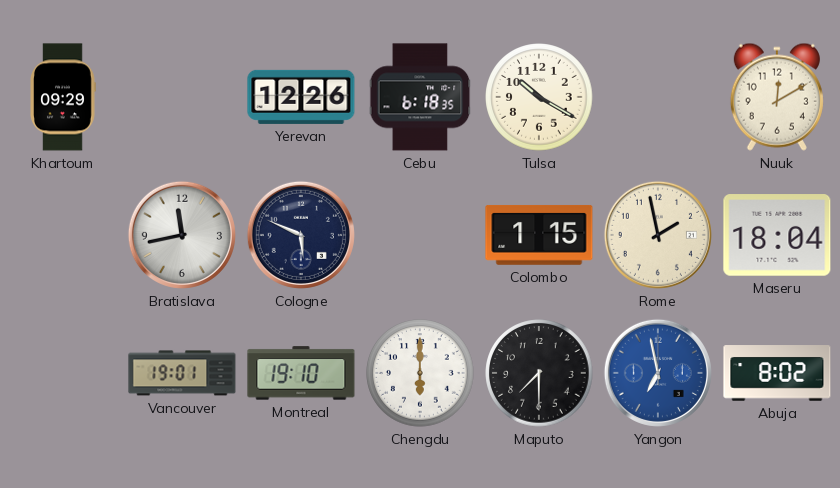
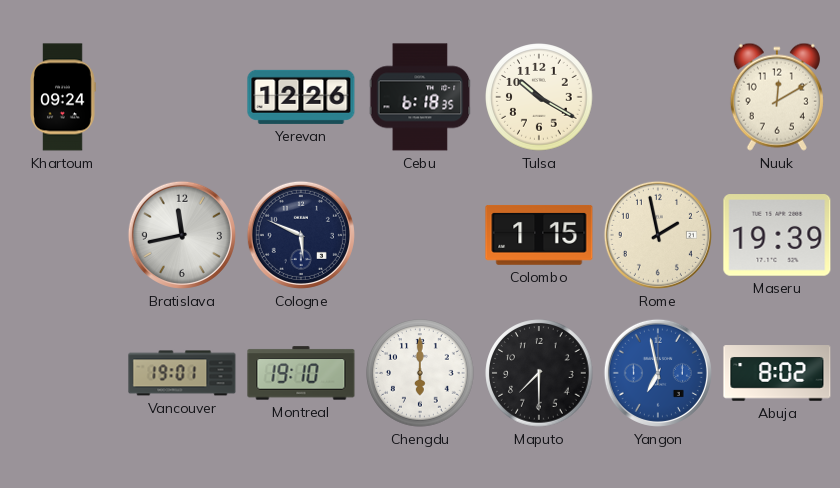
Khartoum: 09:29 -> 09:24 (63, 97)
Maseru: 18:04 -> 19:39 (777, 235)
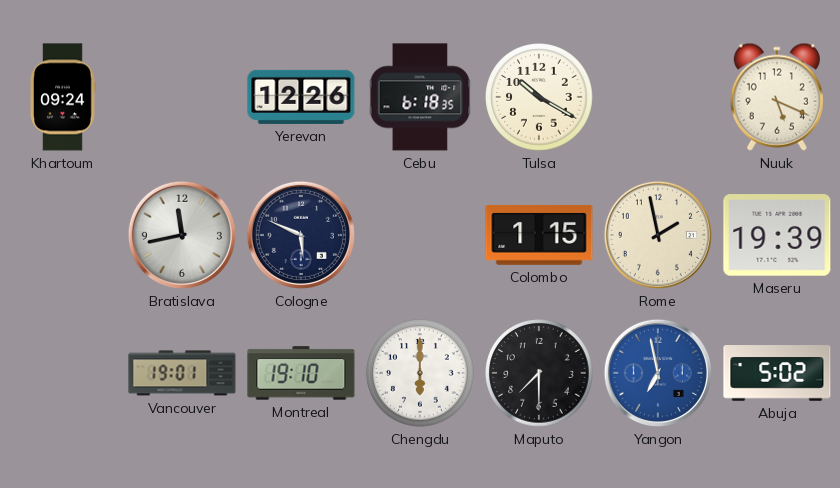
Nuuk: 12:10 -> 5:19 (777, 97)
Abuja: 8:02 -> 5:02 (777, 373)
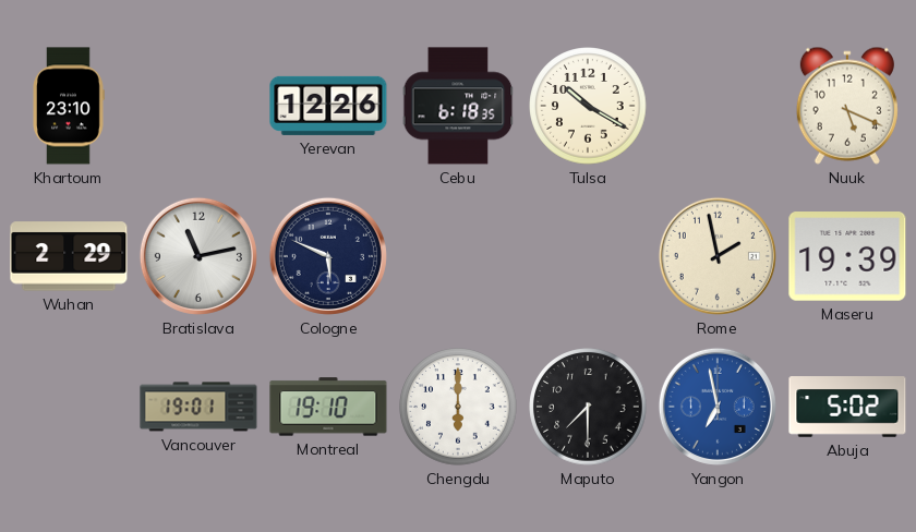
Khartoum: 09:24 -> 23:10 (69, 106)
Wuhan: none -> 2:29 (69, 256)
Bratislava: 11:43 -> 11:13 (198, 256)
Colombo: 1:15 -> none (539, 235)
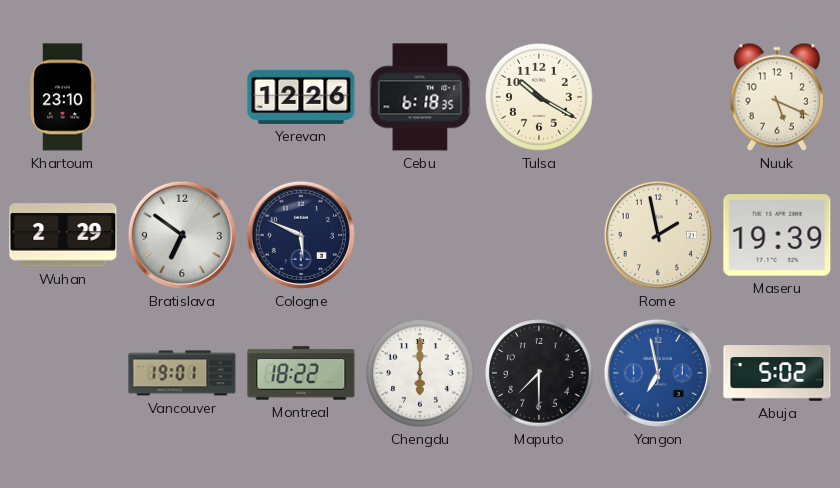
Bratislava: 11:13 -> 6:51 (182, 235)
Montreal: 19:10 -> 18:22 (301, 373)
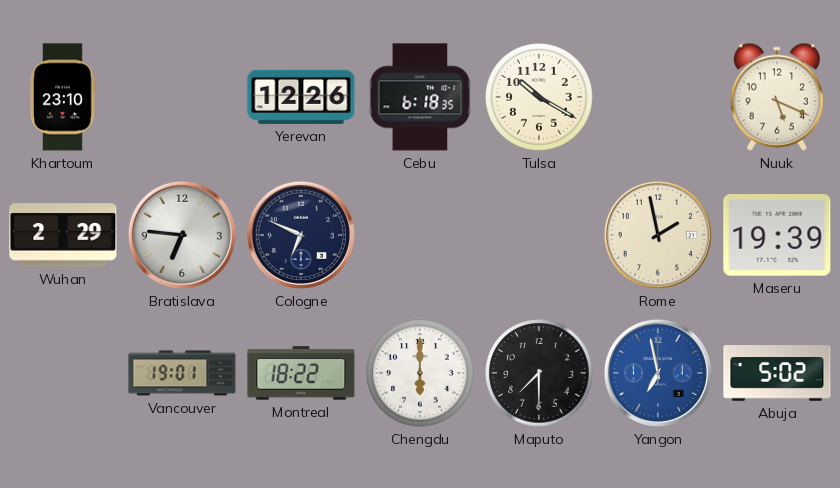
Bratislava: 6:51 -> 6:46 (182, 235)
Cologne: 5:49 -> 6:49 (301, 235)
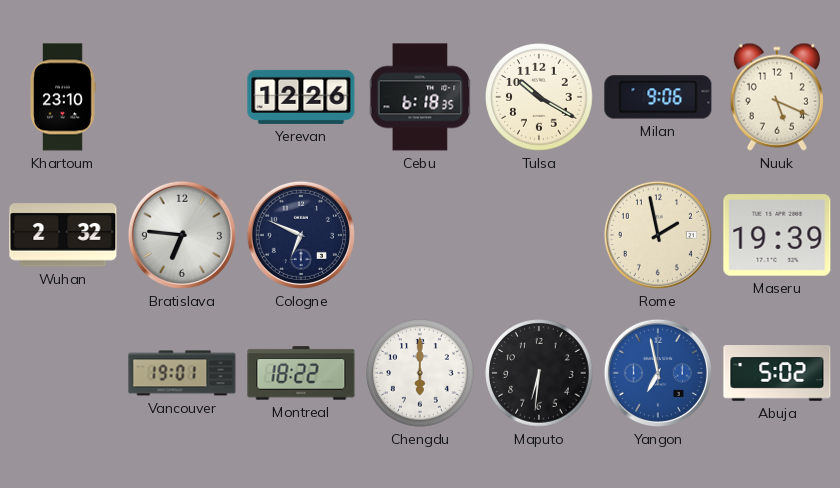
Milan: none -> 9:06 (658, 97)
Wuhan: 2:29 -> 2:32 (63, 235)
Maputo: 7:30 -> 6:31 (539, 373)
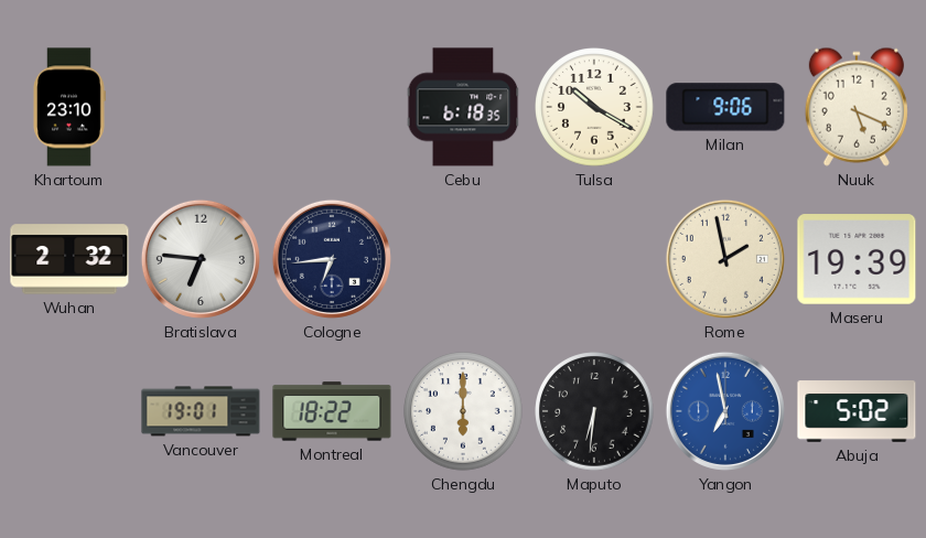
Yerevan: 12:26 -> none (301, 97)
Cologne: 6:49 -> 6:44 (332, 259)
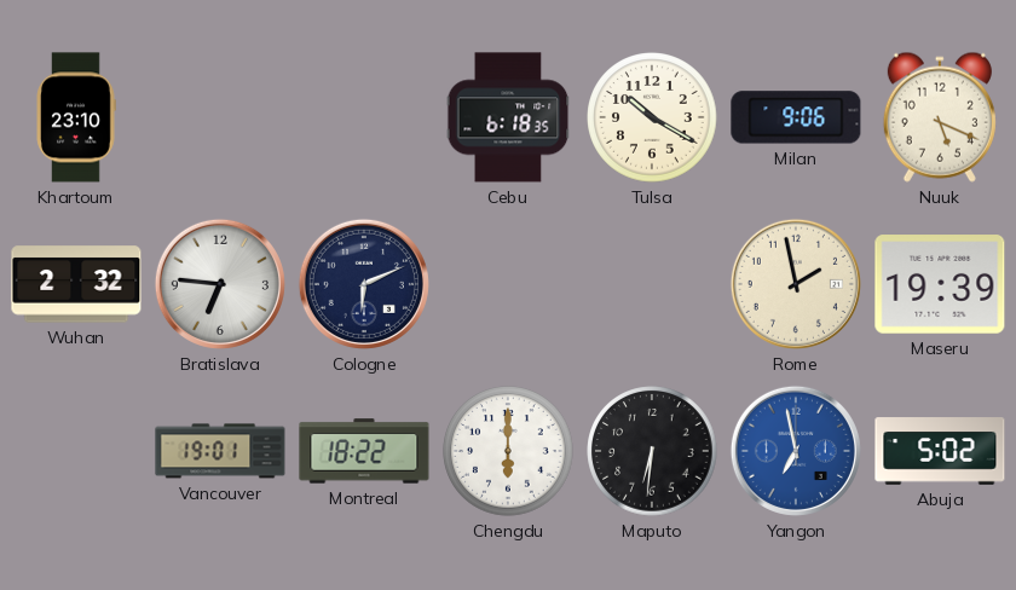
Cologne: 6:44 -> 6:11 (364, 284)
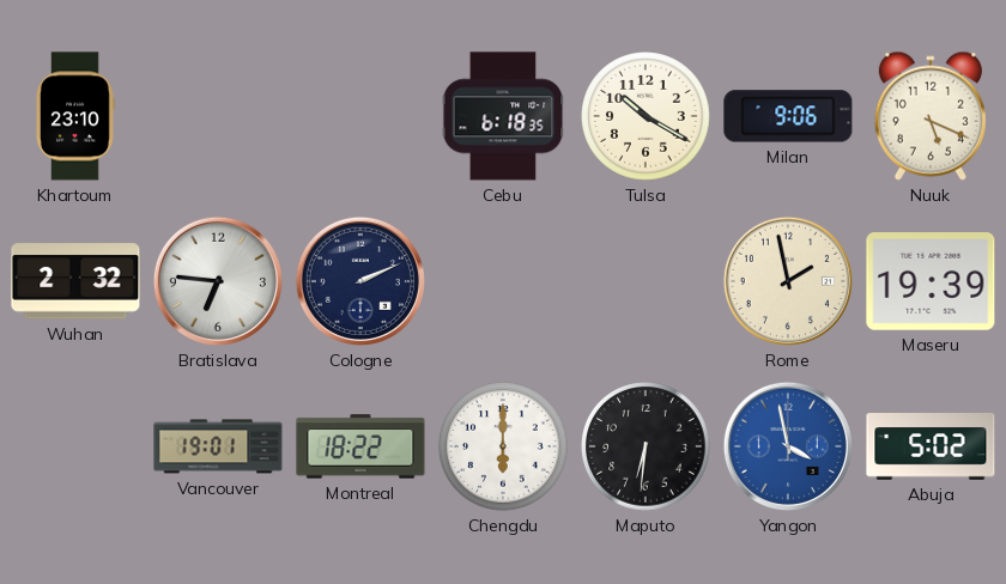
Cologne: 6:11 -> 2:11 (360, 281)
Yangon: 6:58 -> 3:58 (788, 446)
